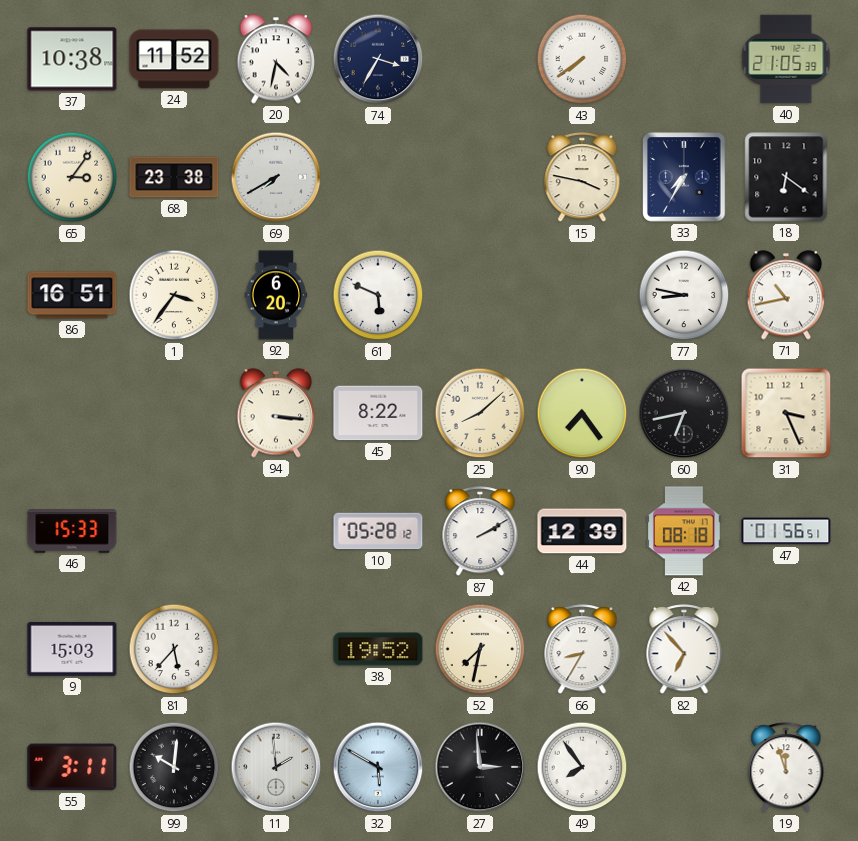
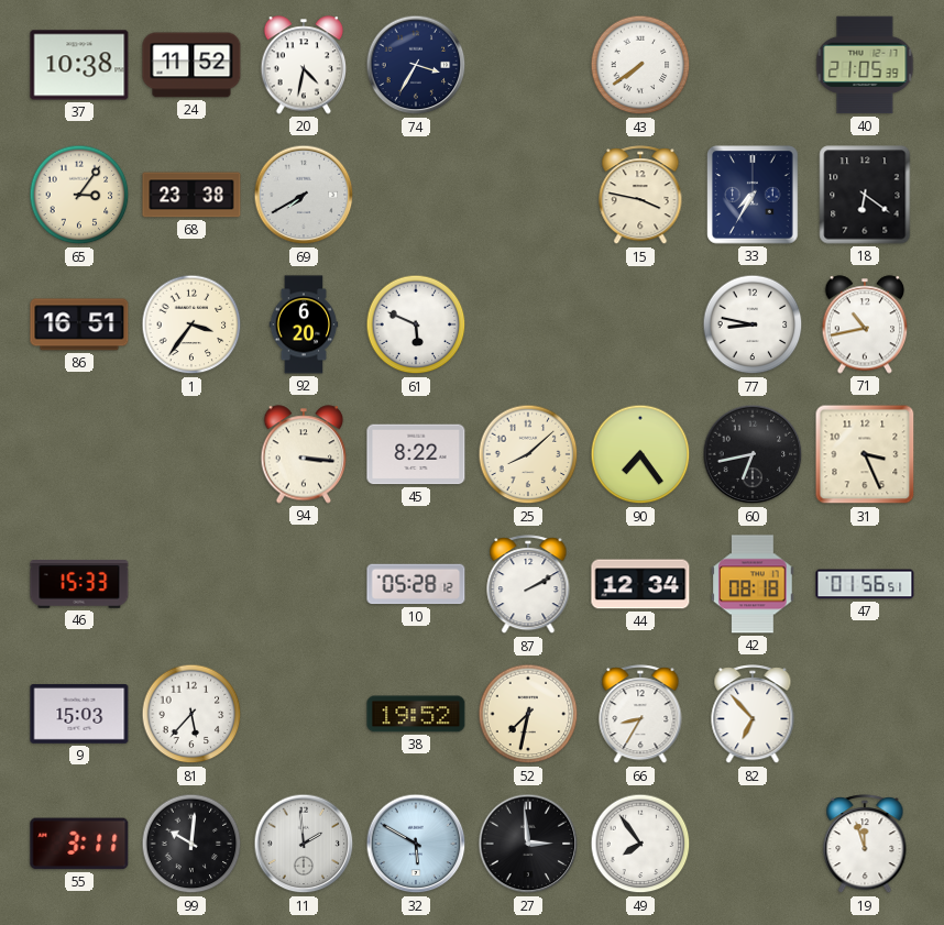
44: 12:39 -> 12:34 (640, 584)
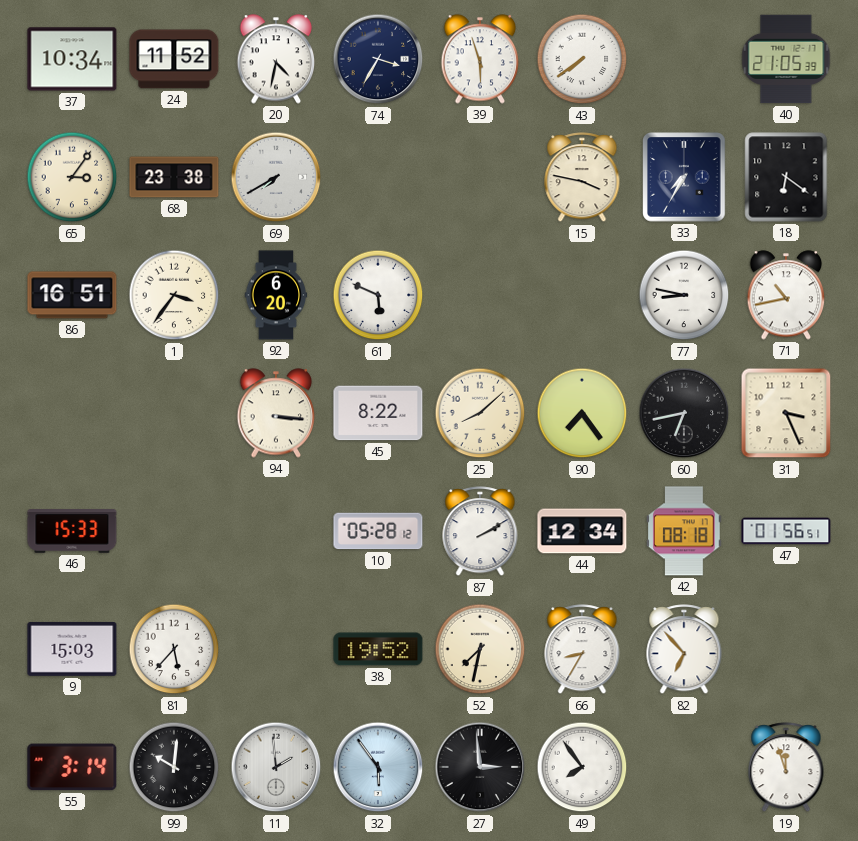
37: 10:38 -> 10:34 (72, 59)
39: none -> 5:57 (480, 59)
55: 3:11 -> 3:14 (72, 767)
32: 5:50 -> 5:54 (378, 767)
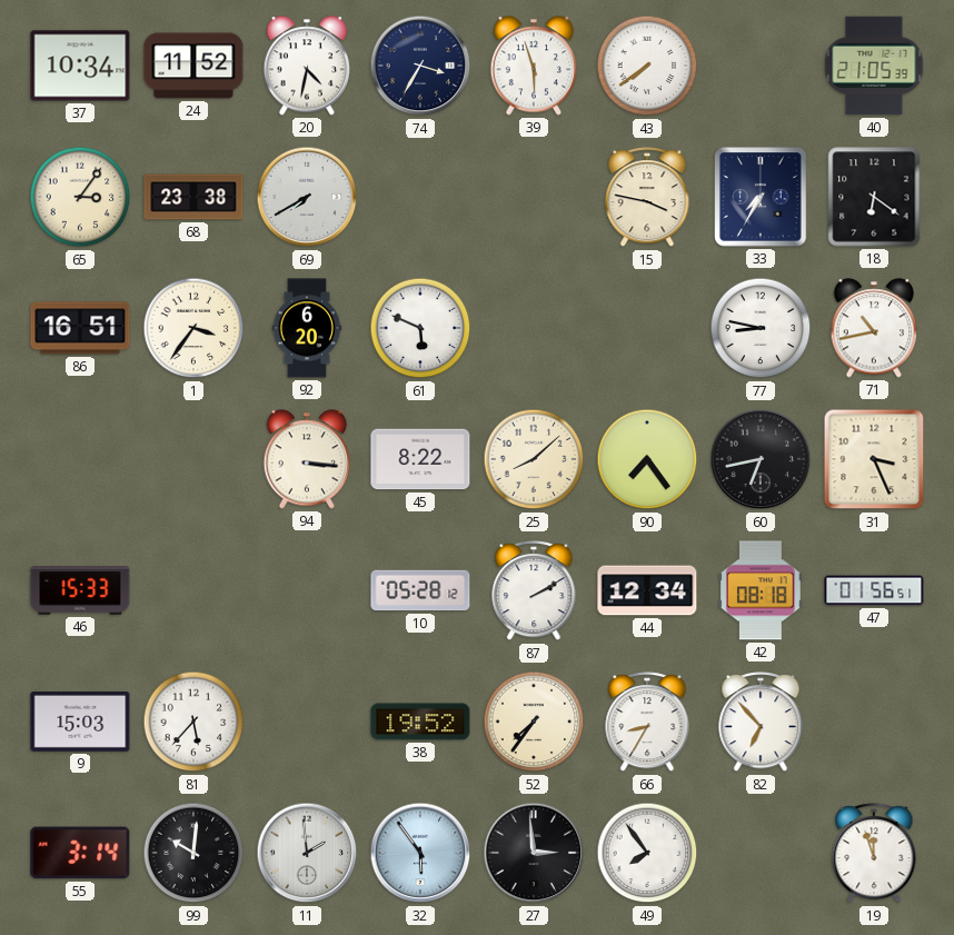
52: 7:32 -> 7:36 (534, 722)
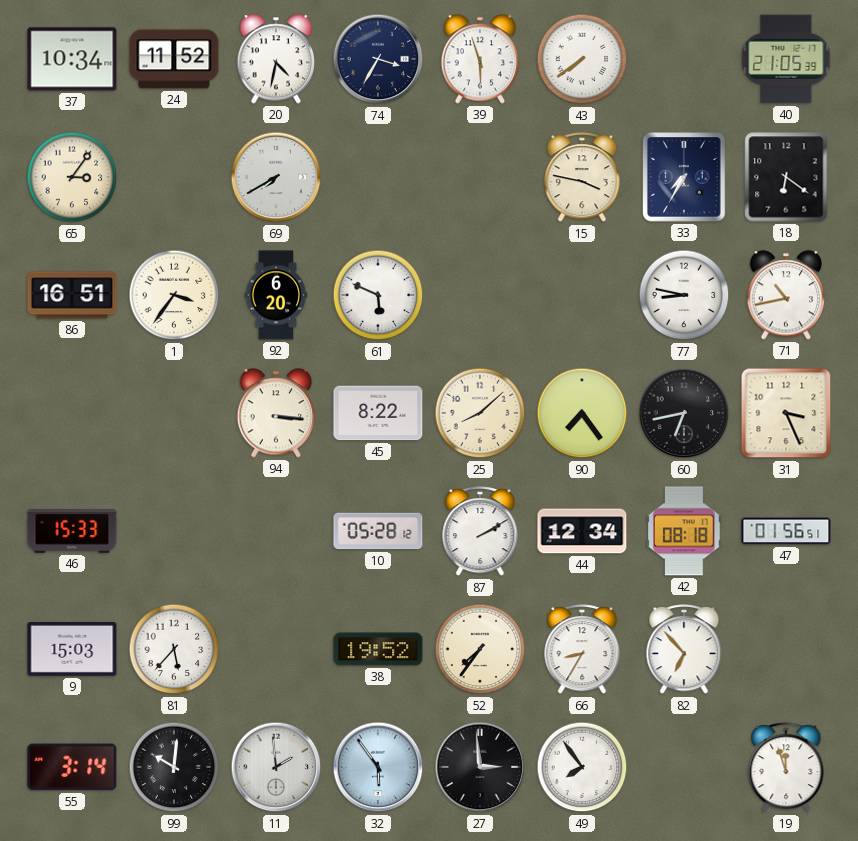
68: 23:38 -> none (193, 197)
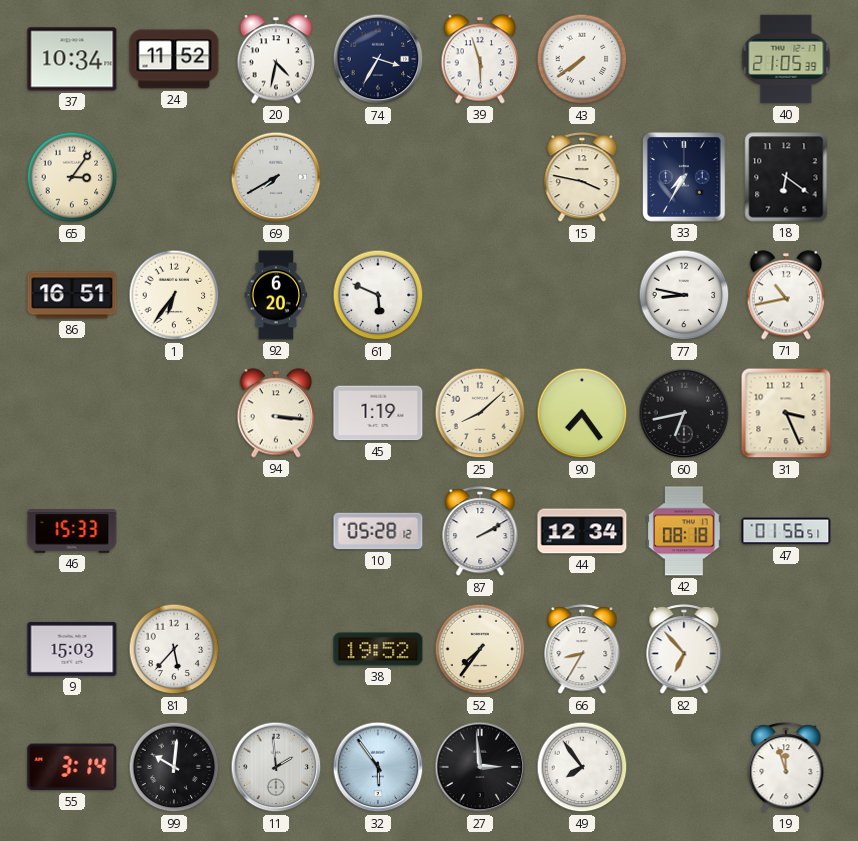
1: 3:36 -> 6:36 (174, 295)
45: 8:22 -> 1:19 (378, 413)
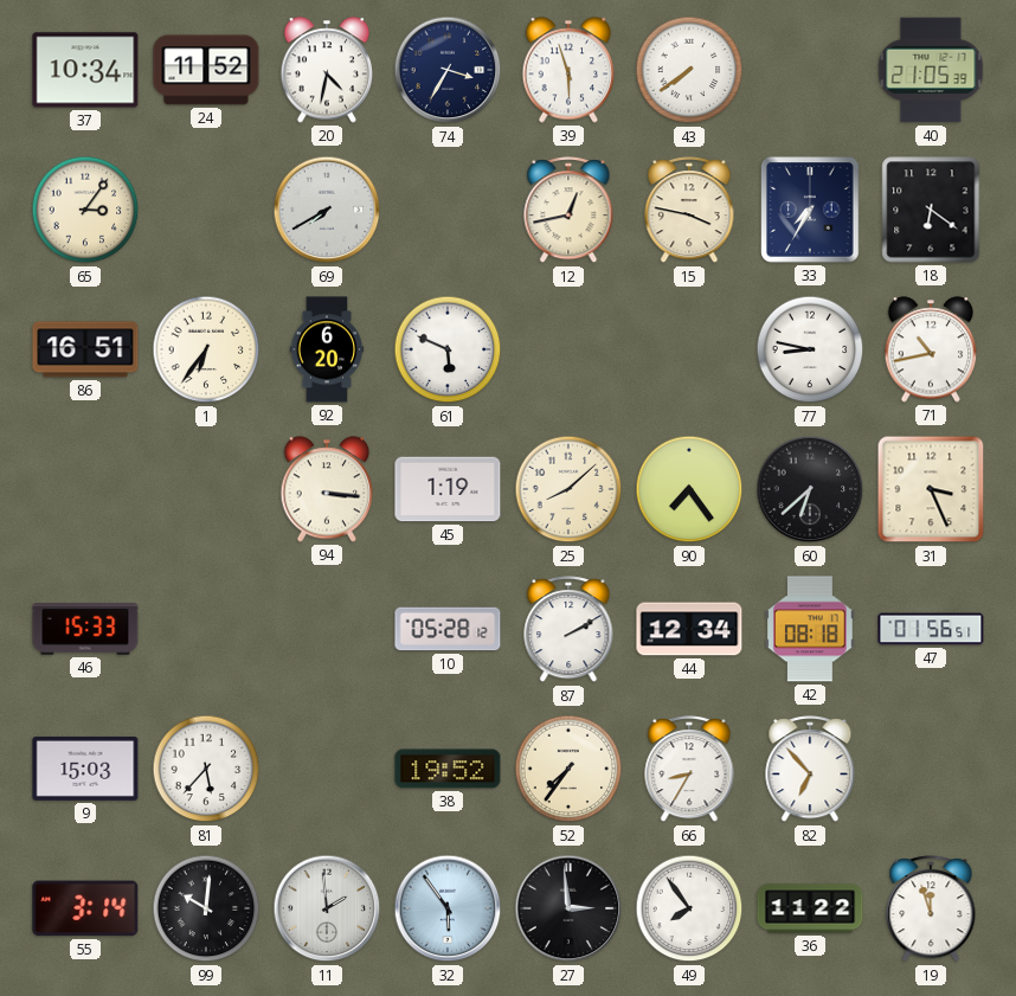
12: none -> 12:43 (568, 211)
60: 6:43 -> 6:38 (810, 489)
36: none -> 11:22 (810, 908)
